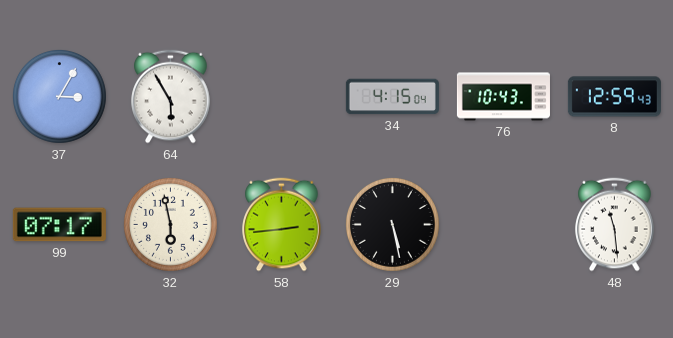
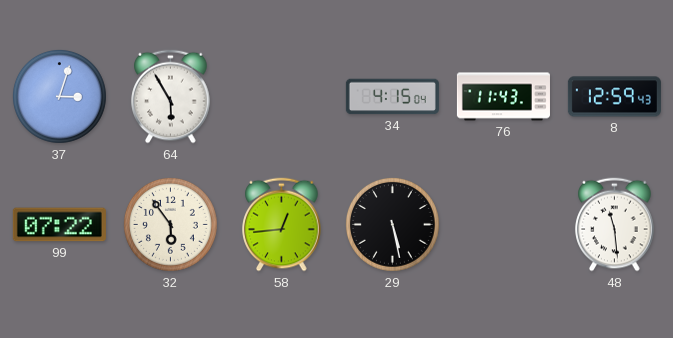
37: 3:05 -> 3:03 (59, 96)
76: 10:43 -> 11:43 (503, 97)
99: 07:17 -> 07:22 (59, 225)
32: 5:58 -> 5:54 (170, 224)
58: 2:44 -> 12:44 (282, 225)
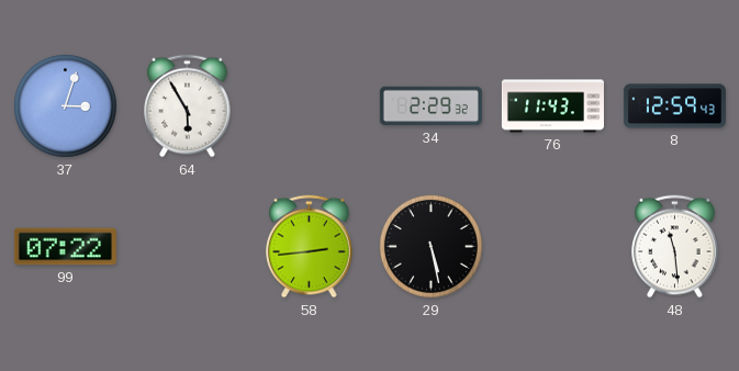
34: 4:15 -> 2:29 (430, 106)
32: 5:54 -> none (170, 224)
58: 12:44 -> 2:44 (310, 247)
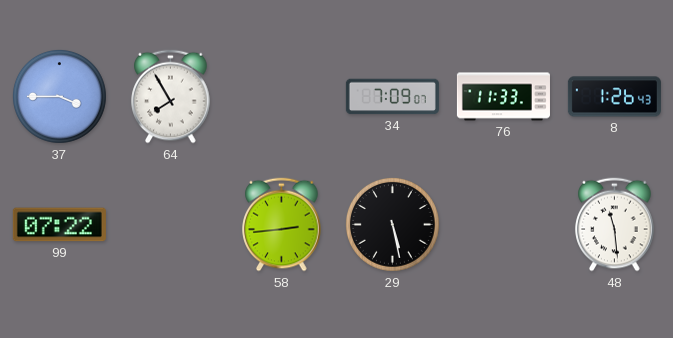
37: 3:03 -> 3:45 (59, 96)
64: 5:55 -> 7:55 (171, 97)
34: 2:29 -> 7:09 (392, 97)
76: 11:43 -> 11:33 (503, 97)
8: 12:59 -> 1:26 (614, 97)
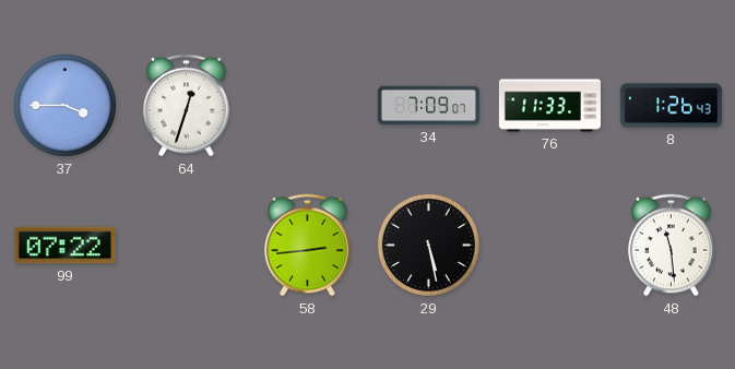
64: 7:55 -> 12:33 (187, 106)
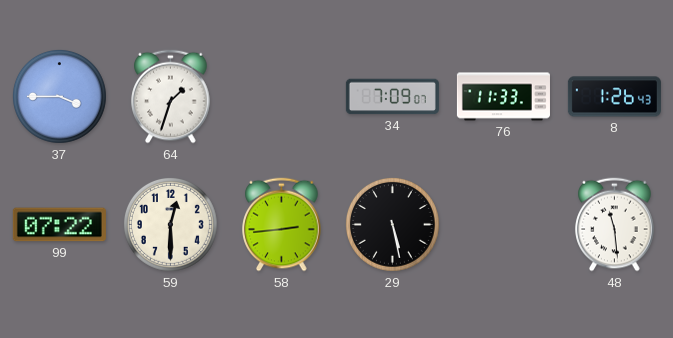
64: 12:33 -> 1:33 (171, 97)
59: none -> 12:30 (170, 224)
